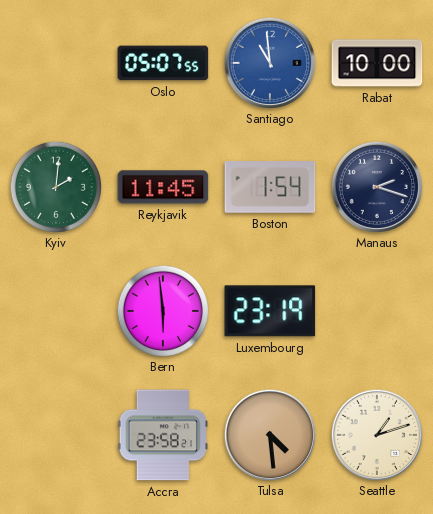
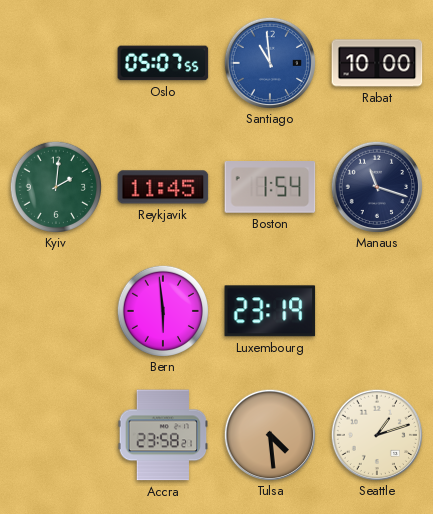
Manaus: 2:18 -> 11:18 (376, 186)
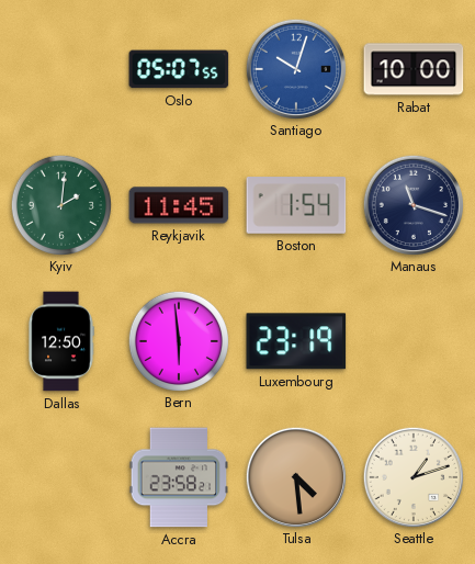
Santiago: 10:59 -> 10:03 (295, 68)
Dallas: none -> 12:50 (61, 341)
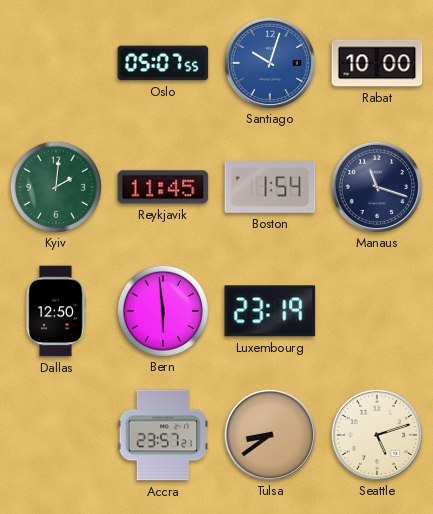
Accra: 23:58 -> 23:57 (163, 435)
Tulsa: 4:29 -> 8:39 (269, 434)
Seattle: 1:12 -> 5:12 (376, 434)
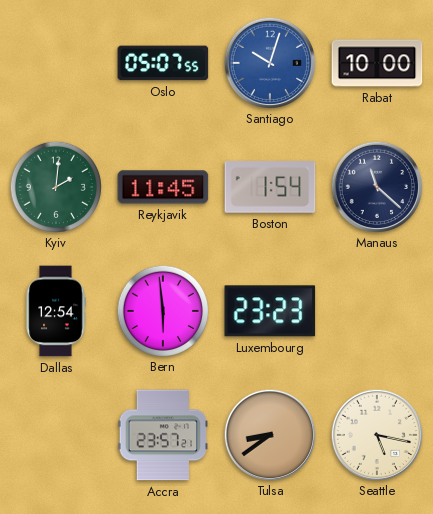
Manaus: 11:18 -> 11:22 (376, 186)
Dallas: 12:50 -> 12:54 (56, 311)
Luxembourg: 23:19 -> 23:23 (270, 311)
Seattle: 5:12 -> 5:17 (376, 434)
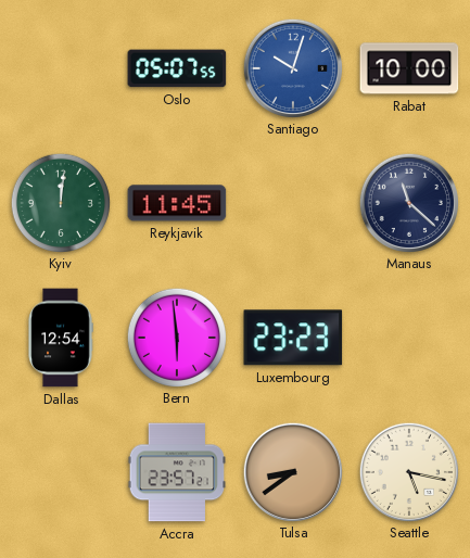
Kyiv: 2:01 -> 12:01 (60, 202)
Boston: 1:54 -> none (270, 188)
